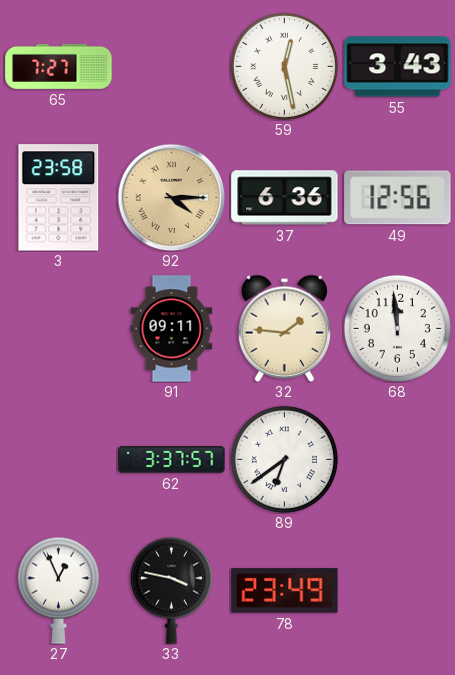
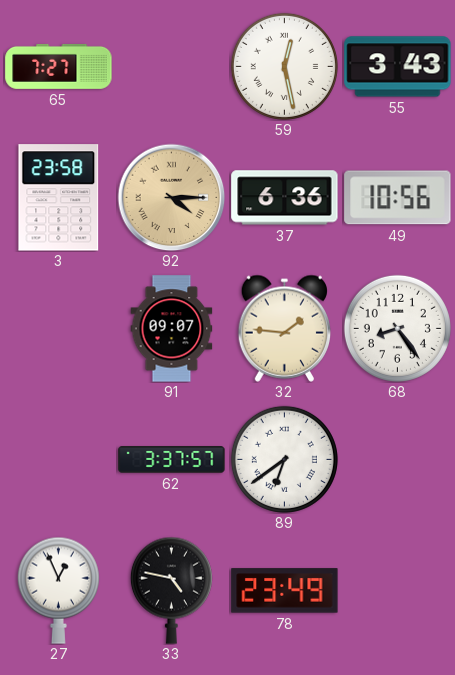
49: 12:56 -> 10:56 (398, 198)
91: 09:11 -> 09:07 (172, 329)
68: 11:59 -> 8:24 (397, 328)
33: 3:47 -> 4:47 (171, 590)
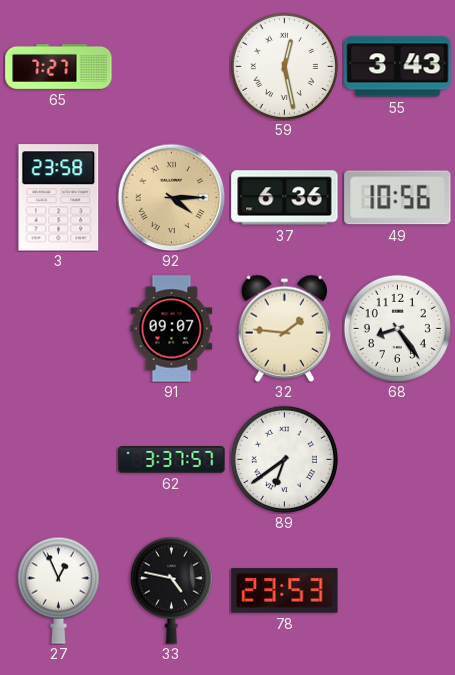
78: 23:49 -> 23:53 (285, 591)
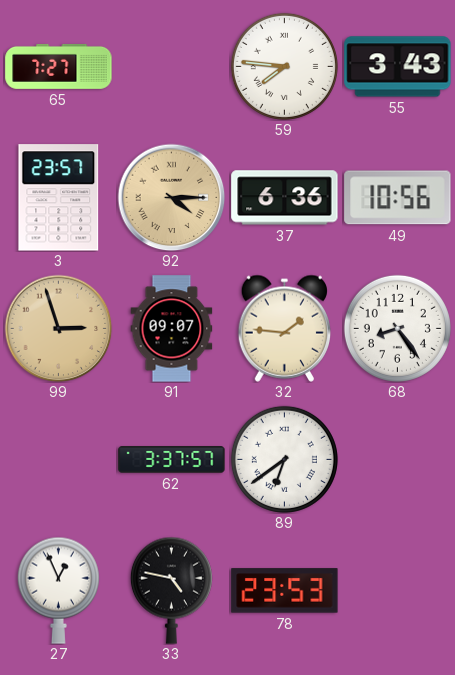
59: 12:28 -> 7:46 (284, 66)
3: 23:58 -> 23:57 (59, 198)
99: none -> 2:57 (58, 328)
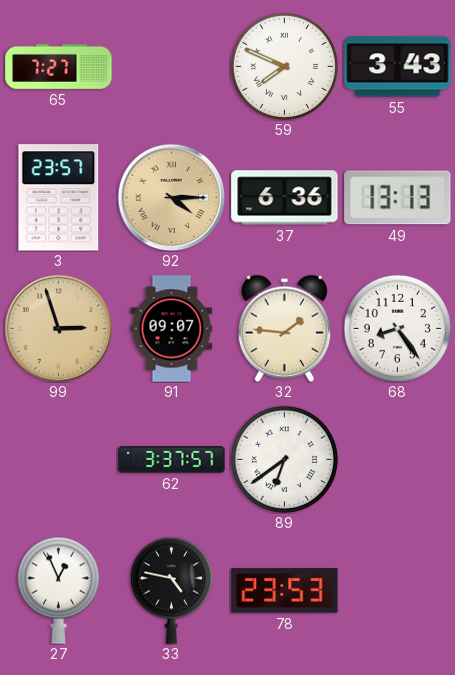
59: 7:46 -> 7:49 (284, 66)
49: 10:56 -> 13:13 (398, 198)
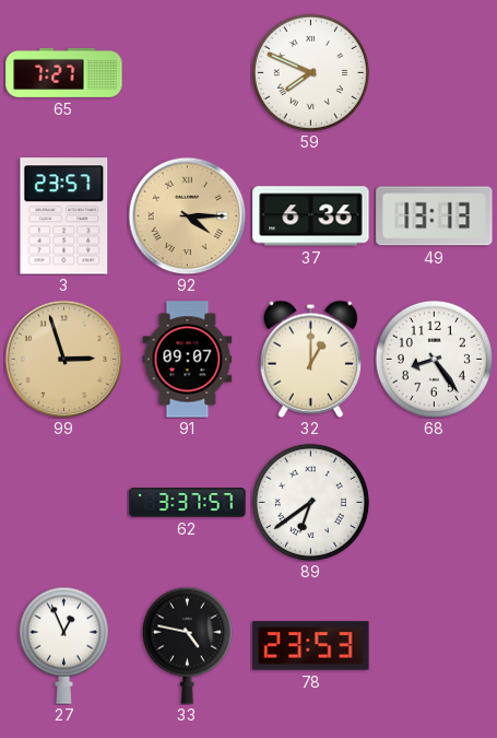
55: 3:43 -> none (398, 67)
32: 1:46 -> 1:00 (310, 359)
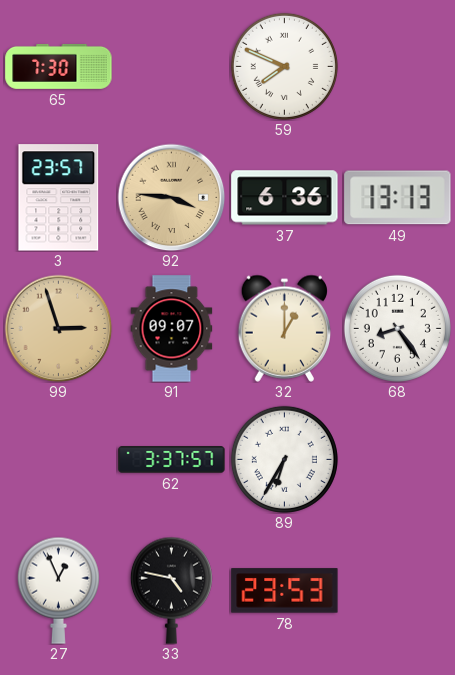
65: 7:27 -> 7:30 (59, 66)
92: 4:15 -> 3:46 (171, 197)
89: 6:39 -> 6:35 (284, 459)
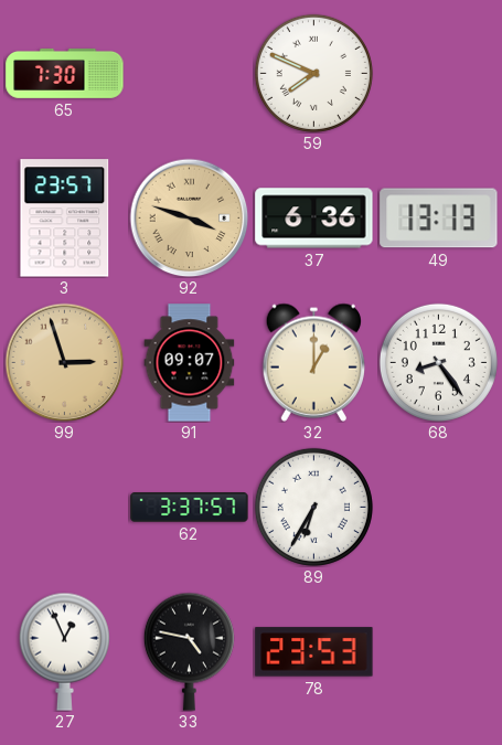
92: 3:46 -> 3:48 (189, 217)
